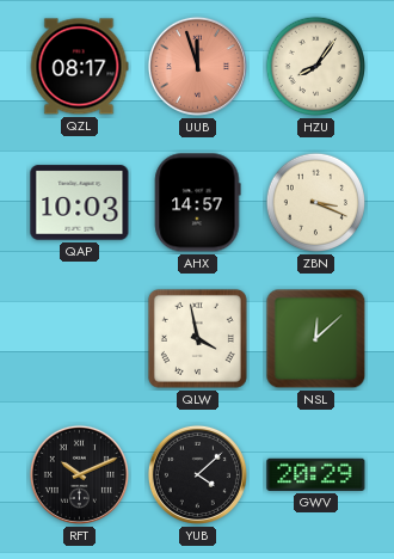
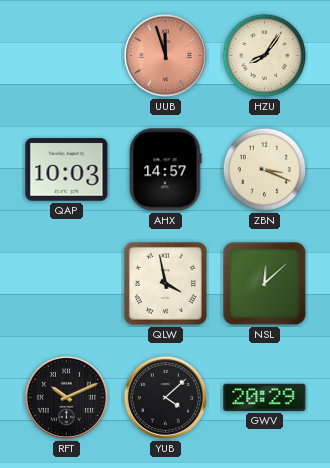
QZL: 08:17 -> none (79, 67)
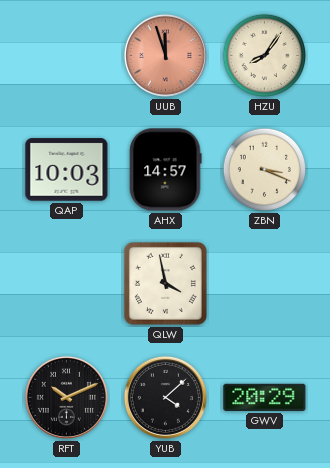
NSL: 12:08 -> none (265, 284)
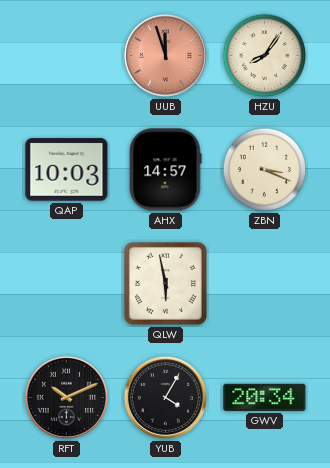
QLW: 3:58 -> 5:58 (165, 283)
YUB: 4:08 -> 4:05 (165, 397)
GWV: 20:29 -> 20:34 (265, 397)
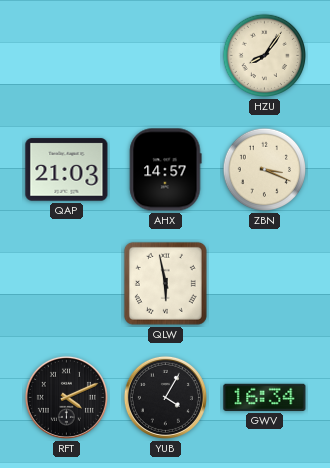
UUB: 11:57 -> none (165, 55)
QAP: 10:03 -> 21:03 (67, 170)
RFT: 10:11 -> 4:11 (66, 397)
GWV: 20:34 -> 16:34 (265, 397)
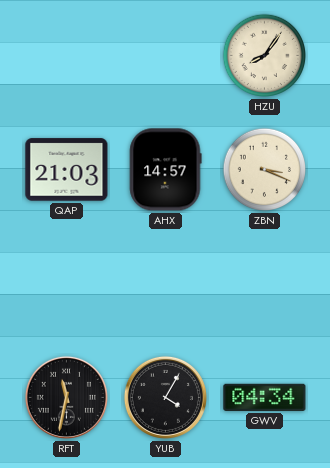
QLW: 5:58 -> none (165, 283)
RFT: 4:11 -> 11:32 (66, 397)
GWV: 16:34 -> 04:34 (265, 397)
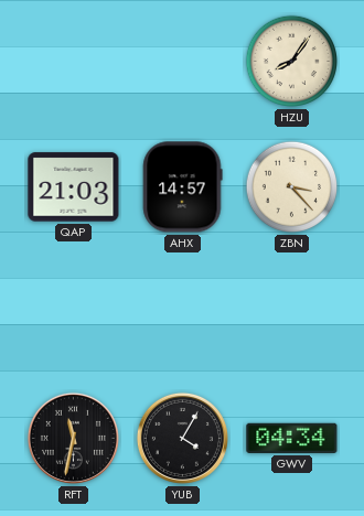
ZBN: 3:19 -> 3:23 (292, 187)
